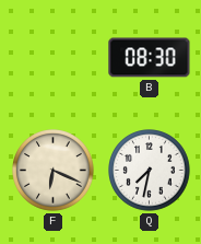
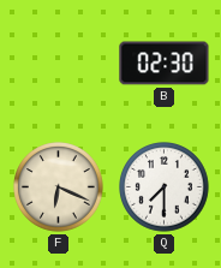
B: 08:30 -> 02:30 (165, 64)
Q: 7:32 -> 7:30 (165, 187)
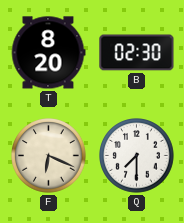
T: none -> 8:20 (48, 53)
